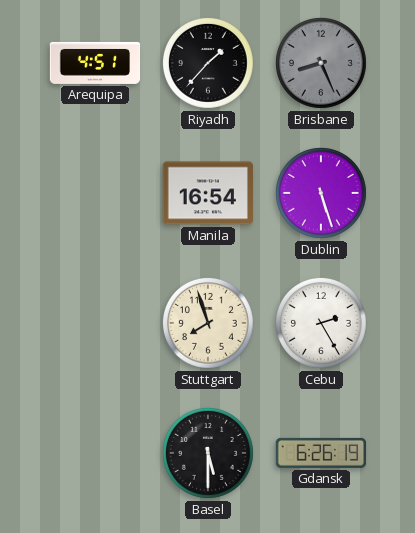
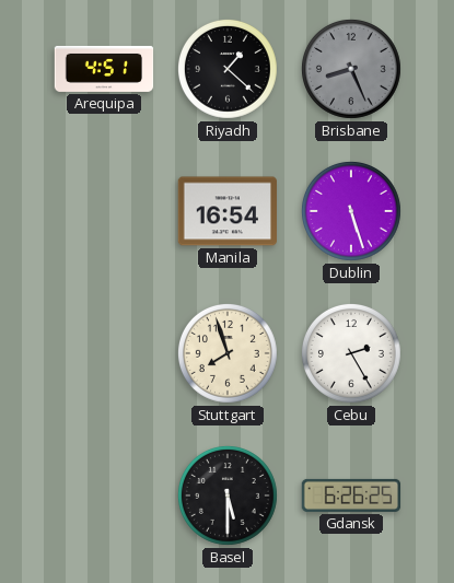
Riyadh: 1:37 -> 1:22 (228, 69)
Gdansk: 6:26:19 -> 6:26:25 (351, 495)
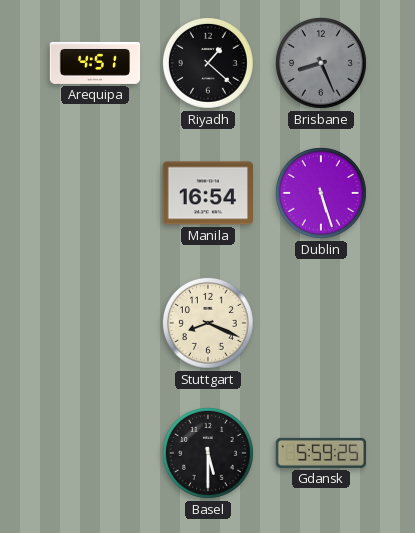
Stuttgart: 7:57 -> 8:19 (208, 323)
Cebu: 2:25 -> none (351, 353)
Gdansk: 6:26 -> 5:59 (321, 453)
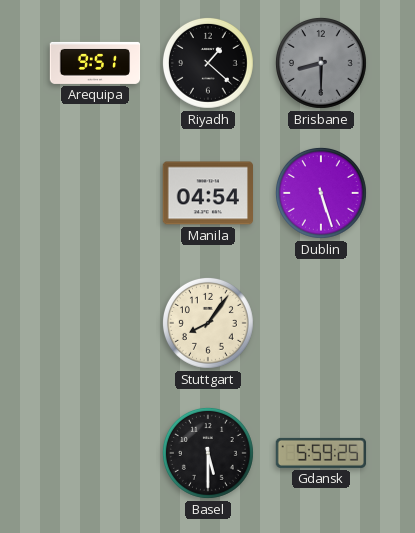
Arequipa: 4:51 -> 9:51 (95, 63)
Brisbane: 8:26 -> 8:30 (321, 63)
Manila: 16:54 -> 04:54 (207, 193)
Stuttgart: 8:19 -> 8:06 (208, 323)
